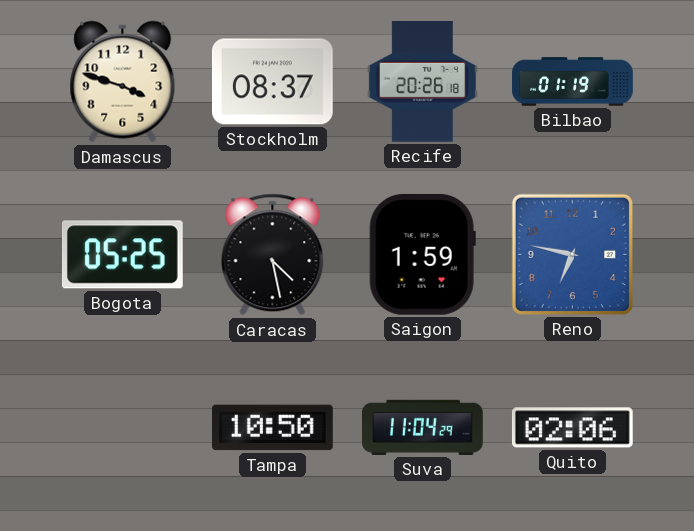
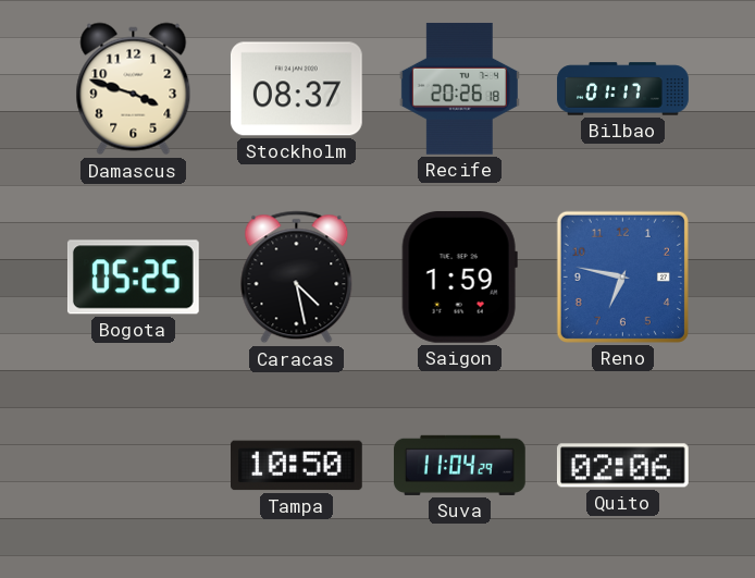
Bilbao: 01:19 -> 01:17 (623, 89)
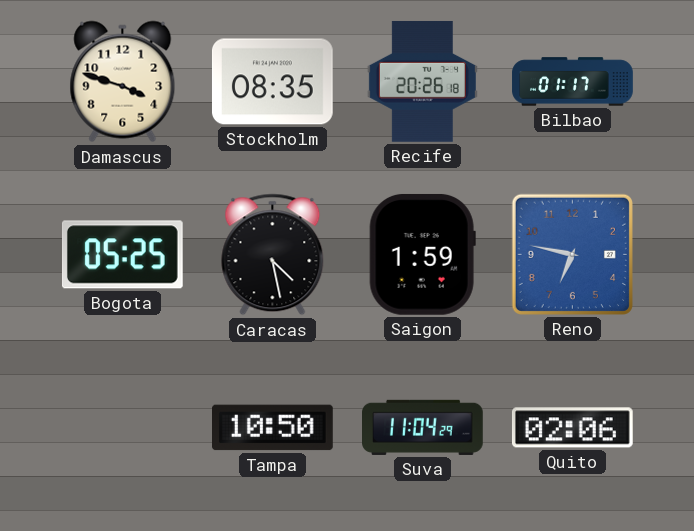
Stockholm: 08:37 -> 08:35 (272, 82)
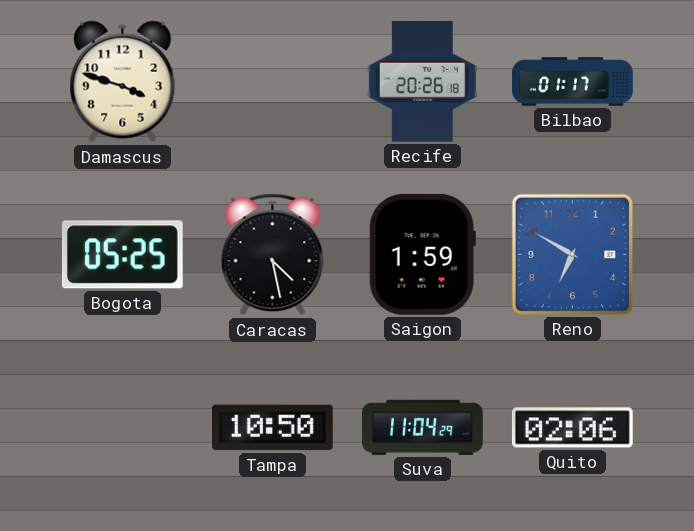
Stockholm: 08:35 -> none (272, 82)
Reno: 6:47 -> 6:50 (572, 254)
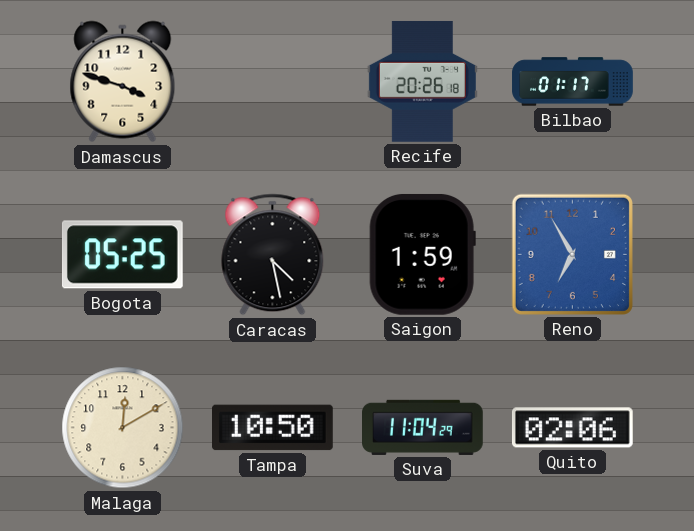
Reno: 6:50 -> 6:55 (572, 254)
Malaga: none -> 12:10 (123, 428)
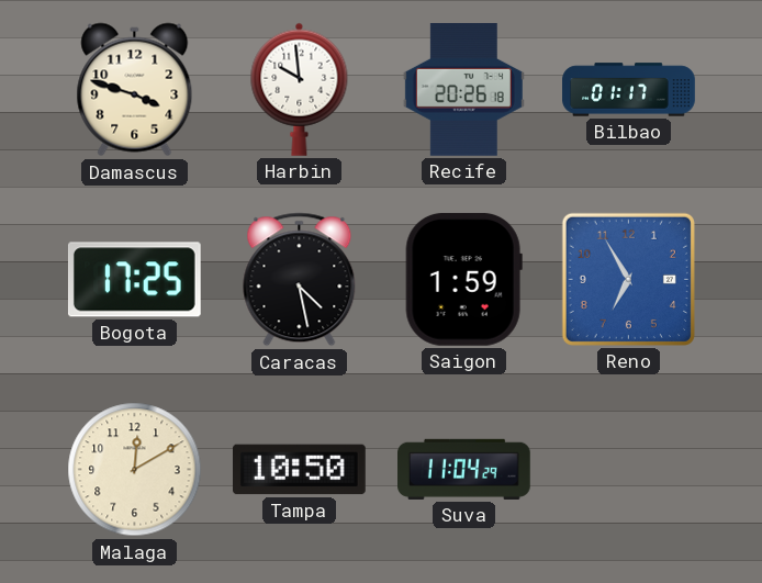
Harbin: none -> 9:59 (300, 89)
Bogota: 05:25 -> 17:25 (134, 280)
Quito: 02:06 -> none (572, 428)
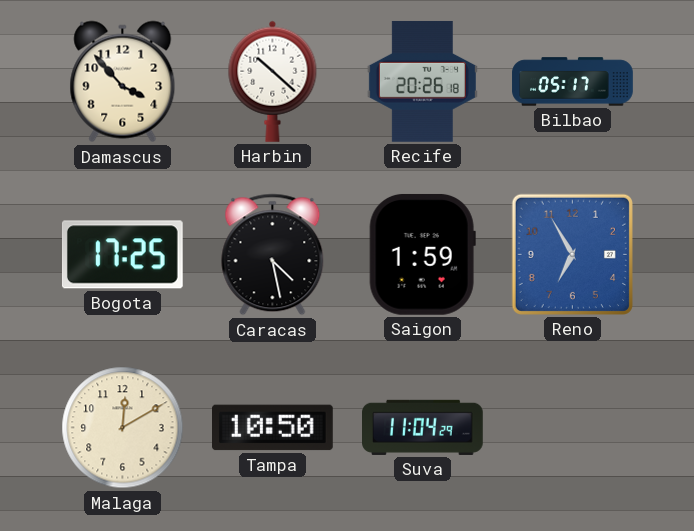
Damascus: 3:48 -> 3:53 (123, 82)
Harbin: 9:59 -> 10:22 (273, 81)
Bilbao: 01:17 -> 05:17 (573, 82)
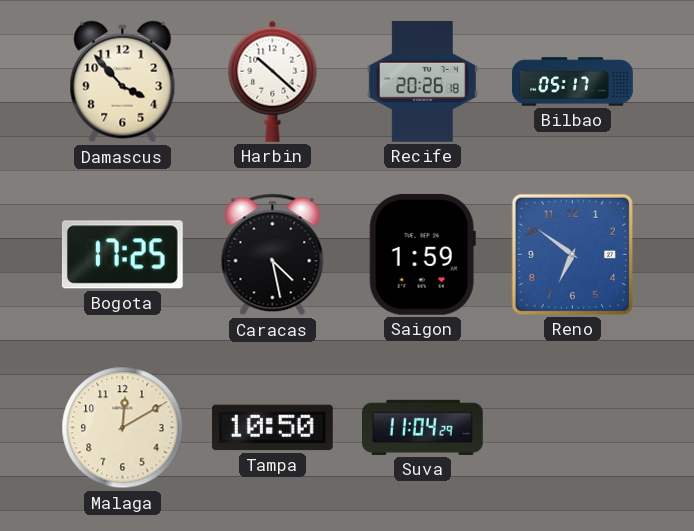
Reno: 6:55 -> 6:51 (572, 254)
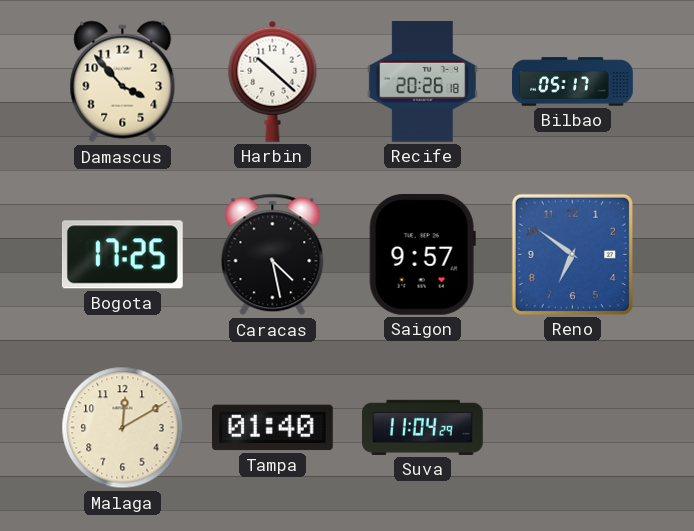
Saigon: 1:59 -> 9:57 (422, 254)
Tampa: 10:50 -> 01:40 (273, 428)
